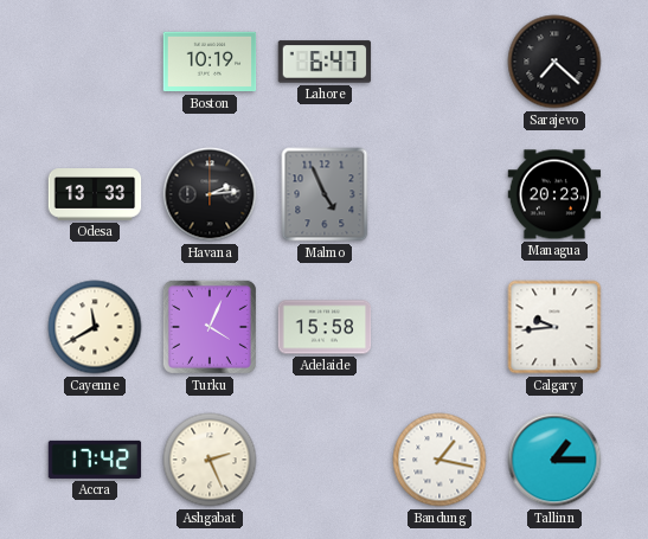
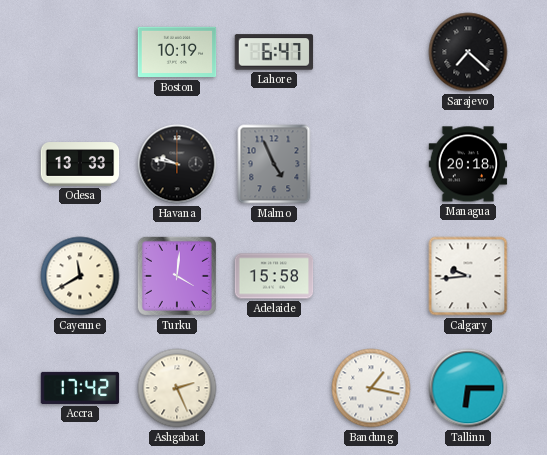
Havana: 2:14 -> 9:47 (177, 164)
Managua: 20:23 -> 20:18 (468, 164)
Turku: 4:04 -> 4:01 (177, 276)
Tallinn: 1:15 -> 6:15 (468, 388)
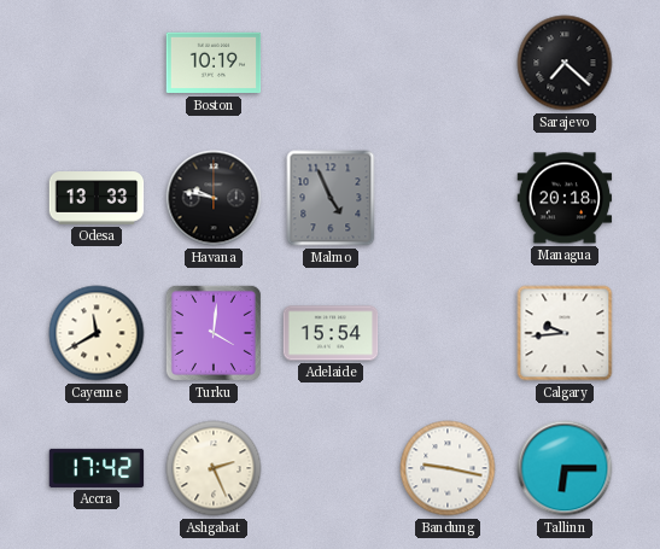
Lahore: 6:47 -> none (274, 52)
Adelaide: 15:58 -> 15:54 (331, 333)
Bandung: 1:17 -> 9:17 (448, 468)
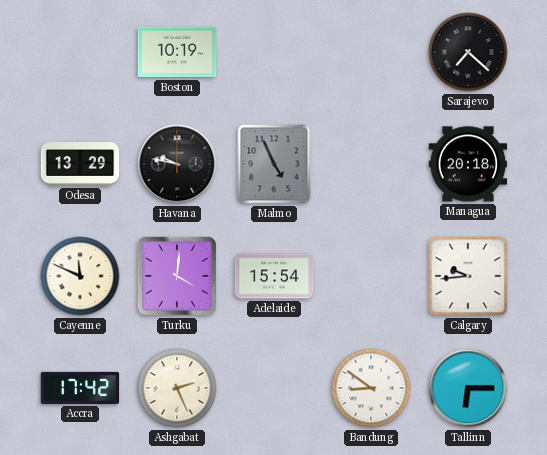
Odesa: 13:33 -> 13:29 (80, 164)
Cayenne: 11:40 -> 11:49 (80, 276)
Bandung: 9:17 -> 8:51 (371, 388)
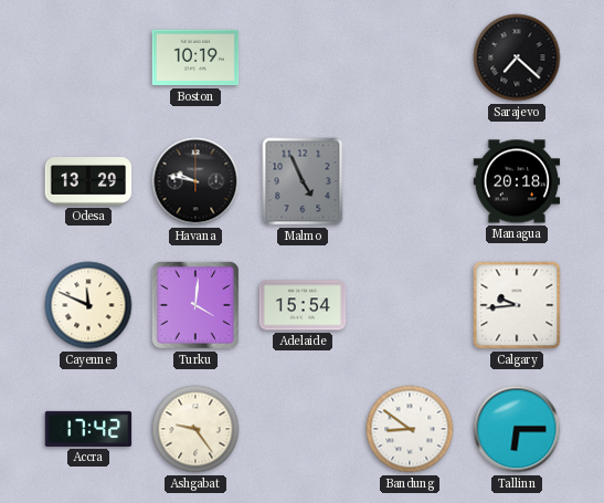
Ashgabat: 2:26 -> 9:24 (195, 429)
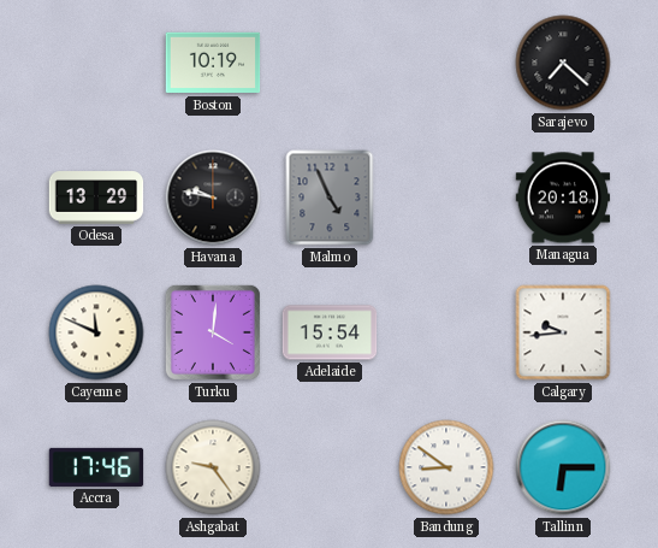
Accra: 17:42 -> 17:46 (96, 467)
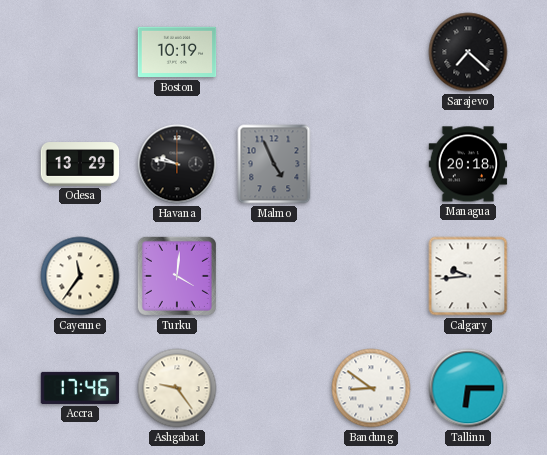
Cayenne: 11:49 -> 11:36 (80, 276)
Adelaide: 15:54 -> none (330, 332)
